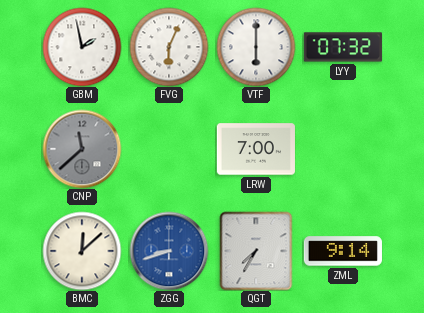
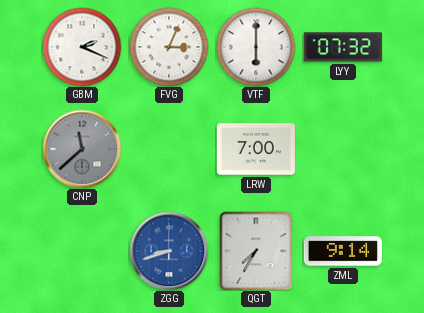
GBM: 1:58 -> 2:19 (82, 47)
FVG: 6:04 -> 3:04 (169, 47)
BMC: 12:08 -> none (82, 251)
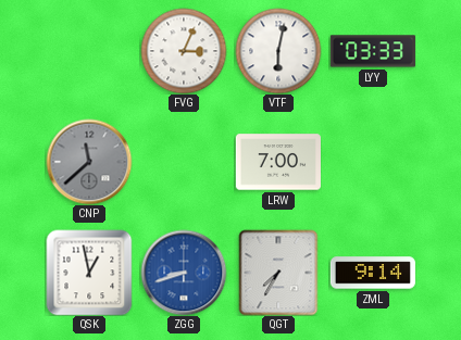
GBM: 2:19 -> none (82, 47)
VTF: 6:00 -> 6:02 (278, 51)
LYY: 07:32 -> 03:33 (373, 51)
QSK: none -> 12:58 (89, 273)
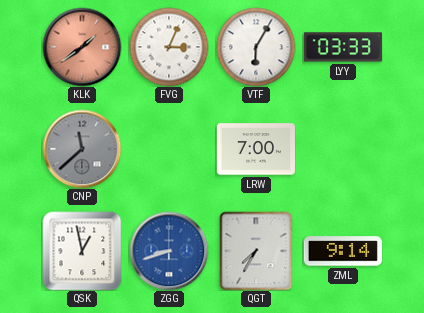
KLK: none -> 1:39 (82, 47)
VTF: 6:02 -> 6:05 (256, 47)
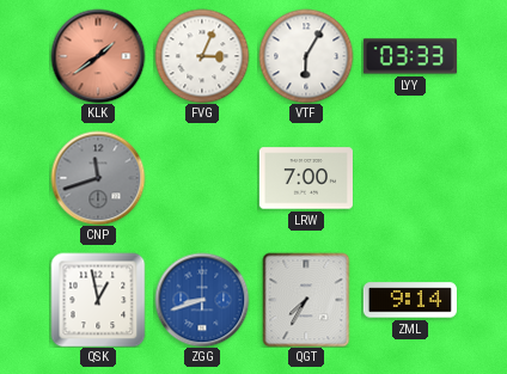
CNP: 11:38 -> 11:42 (98, 178)
